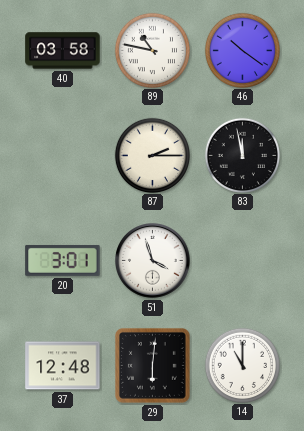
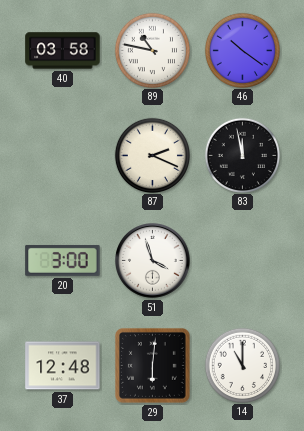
87: 2:15 -> 2:19 (152, 155)
20: 3:01 -> 3:00 (63, 260)
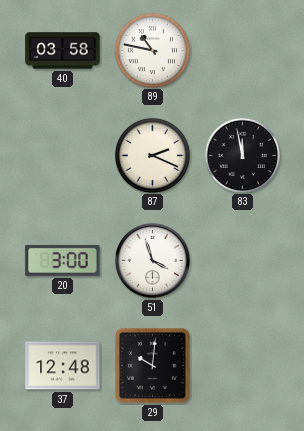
46: 10:21 -> none (242, 50)
29: 6:01 -> 10:01 (152, 365)
14: 11:00 -> none (242, 365)
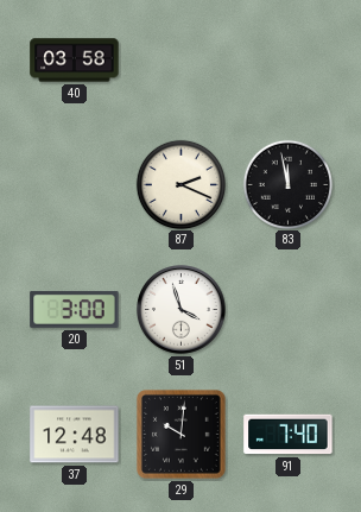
89: 10:47 -> none (152, 50)
91: none -> 7:40 (289, 435)
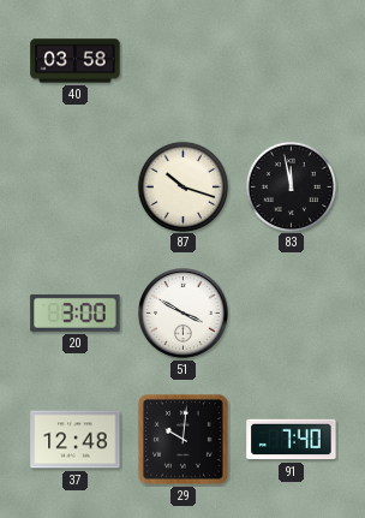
87: 2:19 -> 10:18 (182, 186)
51: 3:57 -> 3:50 (184, 314)
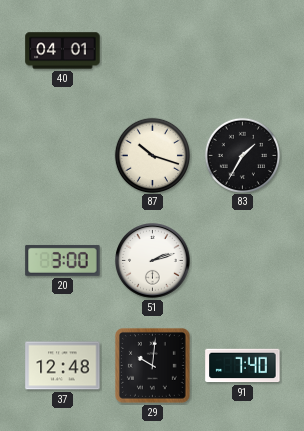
40: 03:58 -> 04:01 (63, 51)
83: 11:58 -> 1:35 (242, 155)
51: 3:50 -> 2:12 (153, 261)
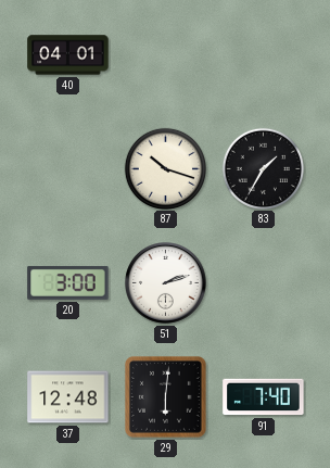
29: 10:01 -> 6:01 (165, 396)
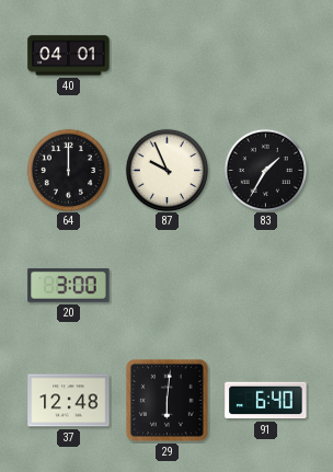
64: none -> 12:00 (68, 170)
87: 10:18 -> 9:56 (166, 170)
51: 2:12 -> none (166, 283)
91: 7:40 -> 6:40 (266, 401)
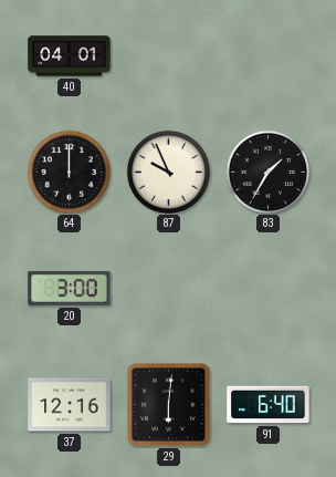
37: 12:48 -> 12:16 (70, 405)
